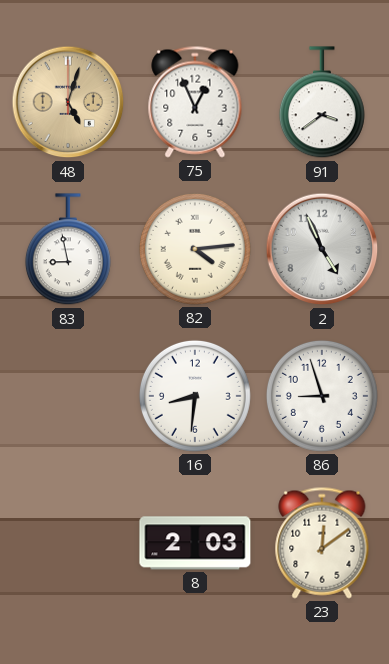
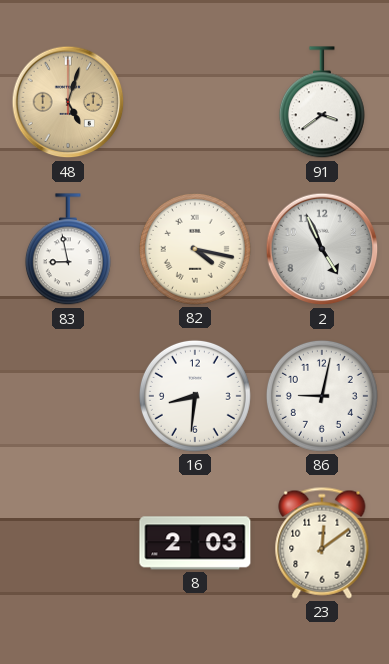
75: 12:56 -> none (195, 102)
82: 4:14 -> 4:17 (195, 249)
86: 8:57 -> 9:02 (322, 396)
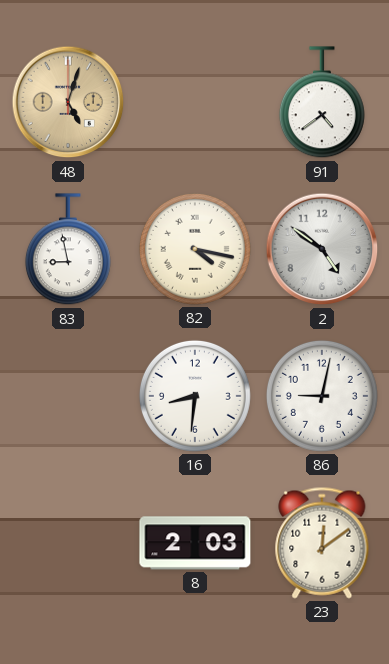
91: 3:39 -> 4:39 (322, 103)
2: 4:56 -> 4:51 (322, 249)
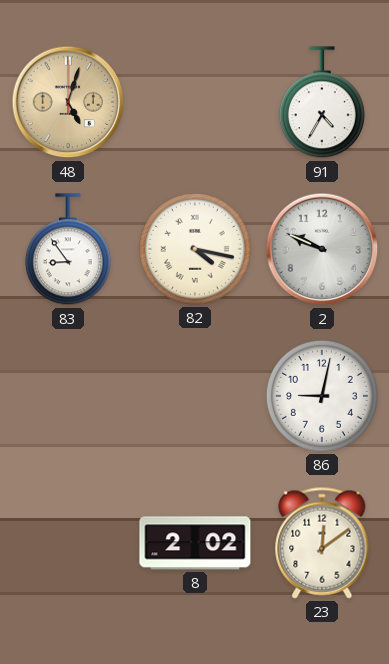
91: 4:39 -> 4:35 (322, 103)
83: 8:58 -> 8:54 (68, 250)
2: 4:51 -> 9:49 (322, 249)
16: 8:31 -> none (195, 396)
8: 2:03 -> 2:02 (195, 543)
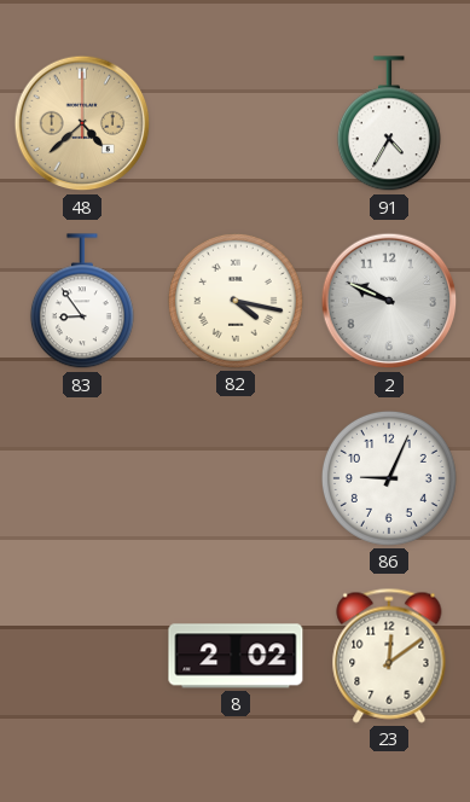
48: 5:03 -> 4:38 (82, 123)
86: 9:02 -> 9:04 (389, 478)
